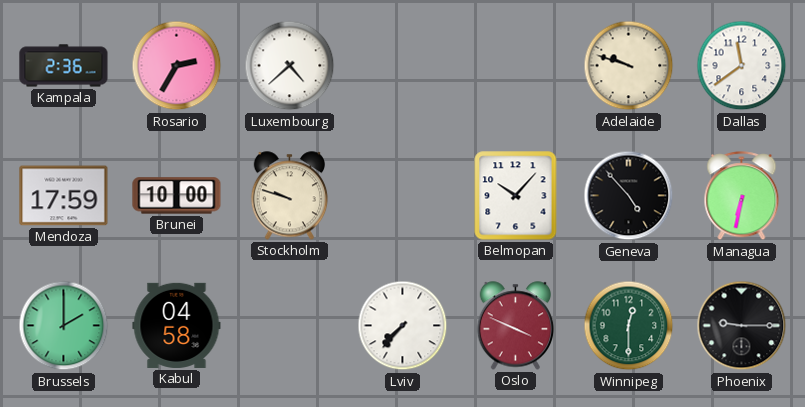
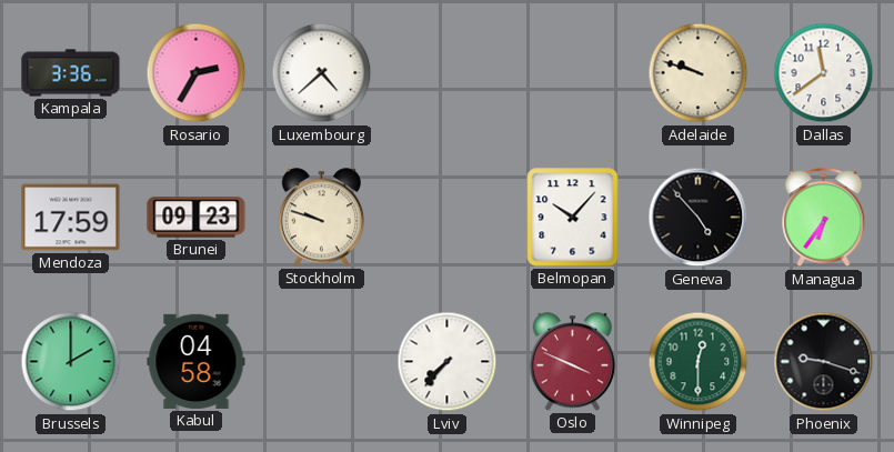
Kampala: 2:36 -> 3:36 (71, 73)
Brunei: 10:00 -> 09:23 (197, 218)
Managua: 6:32 -> 6:36 (824, 218)
Phoenix: 9:15 -> 9:18 (824, 362)
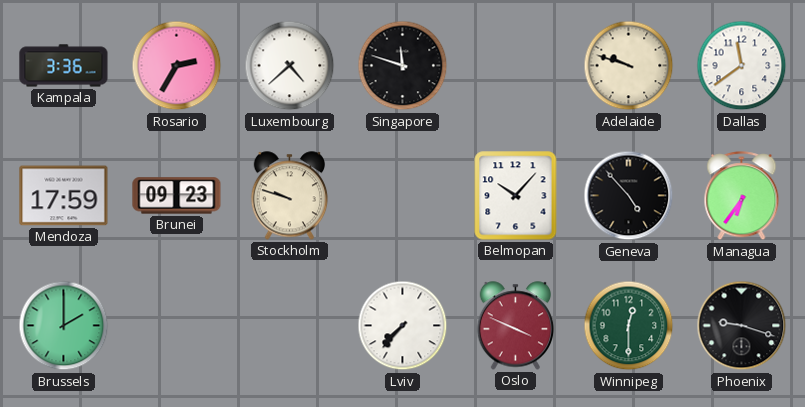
Singapore: none -> 11:48 (403, 66)
Kabul: 04:58 -> none (197, 361)
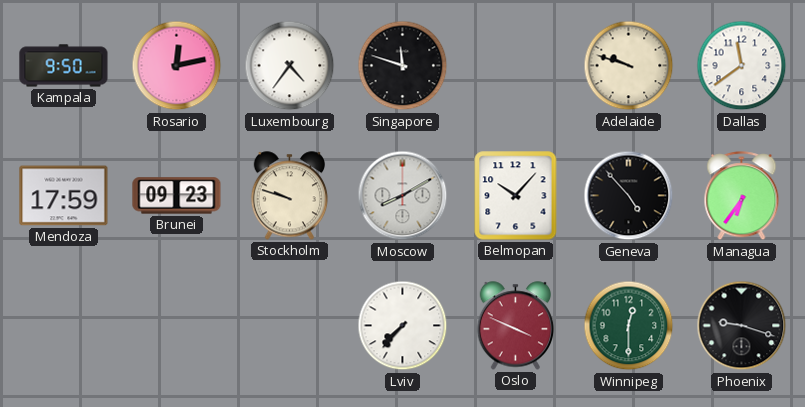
Kampala: 3:36 -> 9:50 (64, 66)
Rosario: 2:35 -> 12:13 (177, 66)
Luxembourg: 4:38 -> 4:36 (290, 66)
Moscow: none -> 8:10 (403, 196)
Brussels: 2:00 -> none (64, 326)
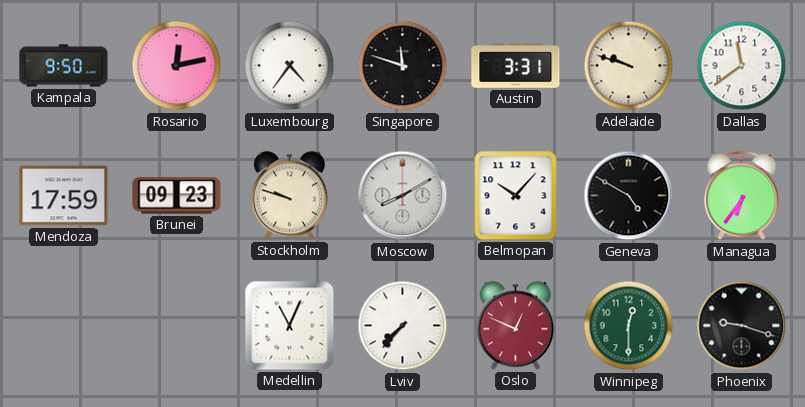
Austin: none -> 3:31 (516, 66)
Geneva: 4:53 -> 4:50 (629, 196)
Medellin: none -> 11:04 (290, 326)
Oslo: 3:49 -> 12:49 (516, 326)
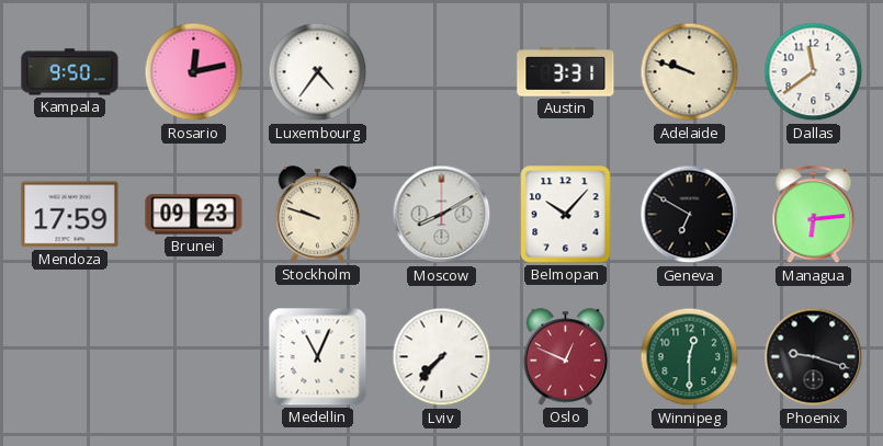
Singapore: 11:48 -> none (403, 66)
Geneva: 4:50 -> 6:50 (690, 215)
Managua: 6:36 -> 6:14 (814, 215)
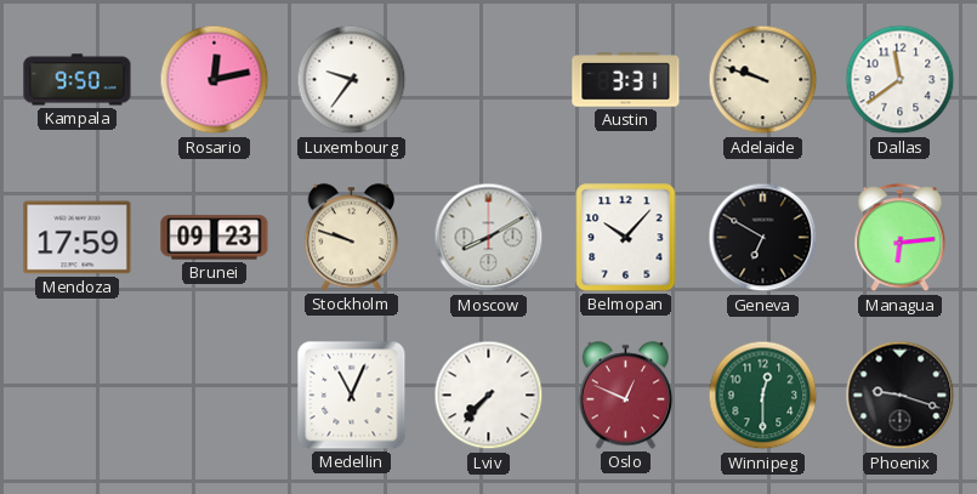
Luxembourg: 4:36 -> 9:36 (352, 80)
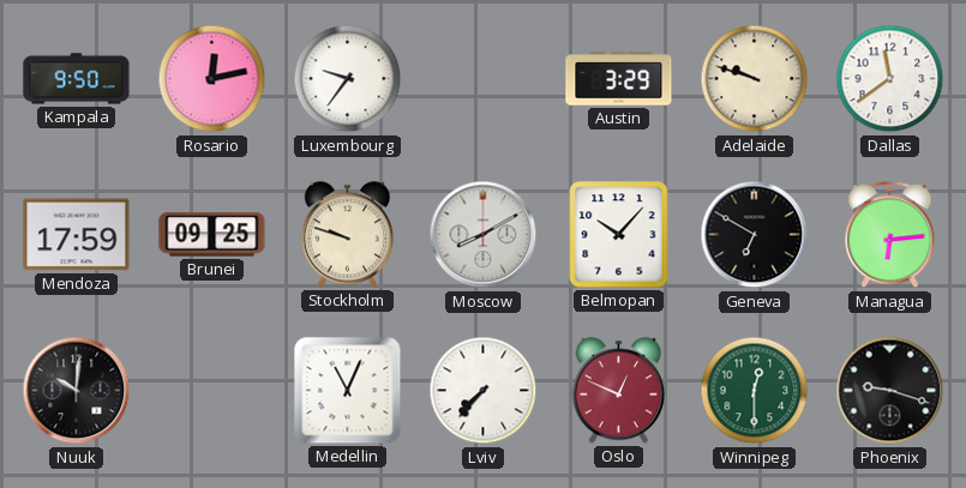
Austin: 3:31 -> 3:29 (619, 79)
Brunei: 09:23 -> 09:25 (212, 235)
Nuuk: none -> 10:01 (77, 391)
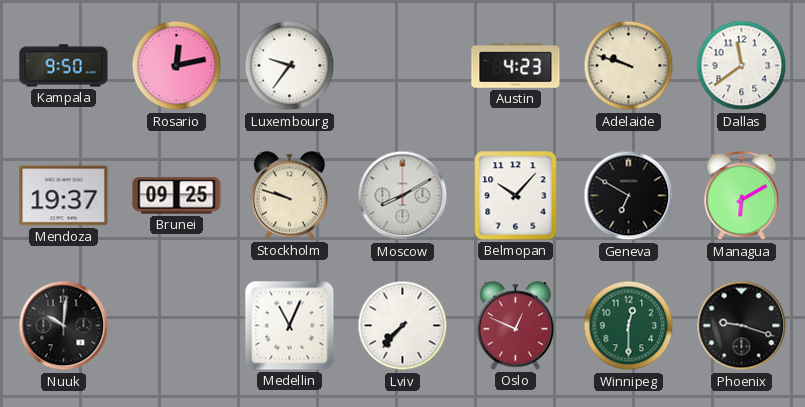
Austin: 3:29 -> 4:23 (516, 66)
Mendoza: 17:59 -> 19:37 (64, 196)
Managua: 6:14 -> 6:10 (742, 196)
